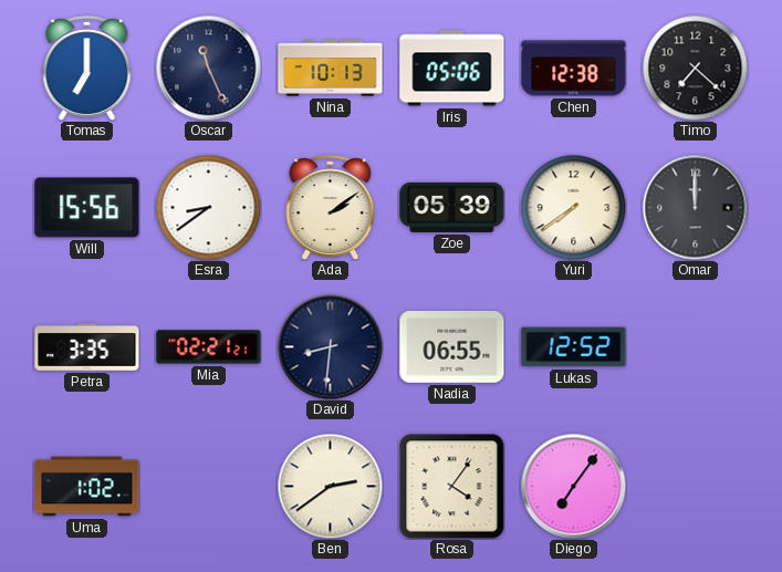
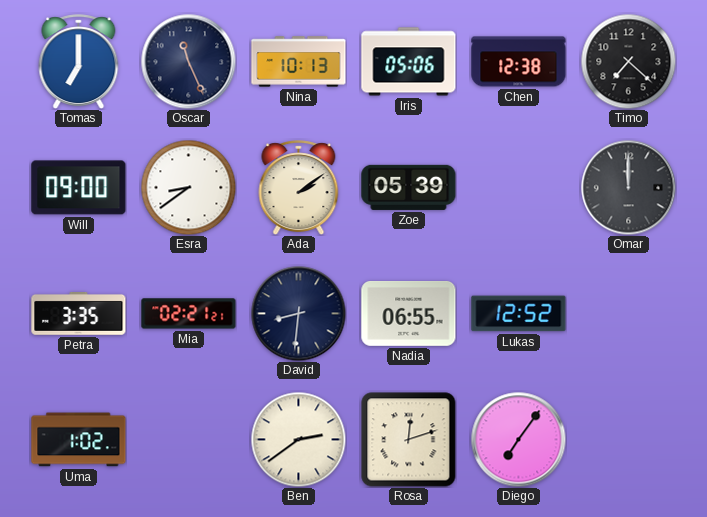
Will: 15:56 -> 09:00 (79, 188)
Yuri: 7:39 -> none (573, 207)
Rosa: 4:06 -> 12:12 (409, 440)
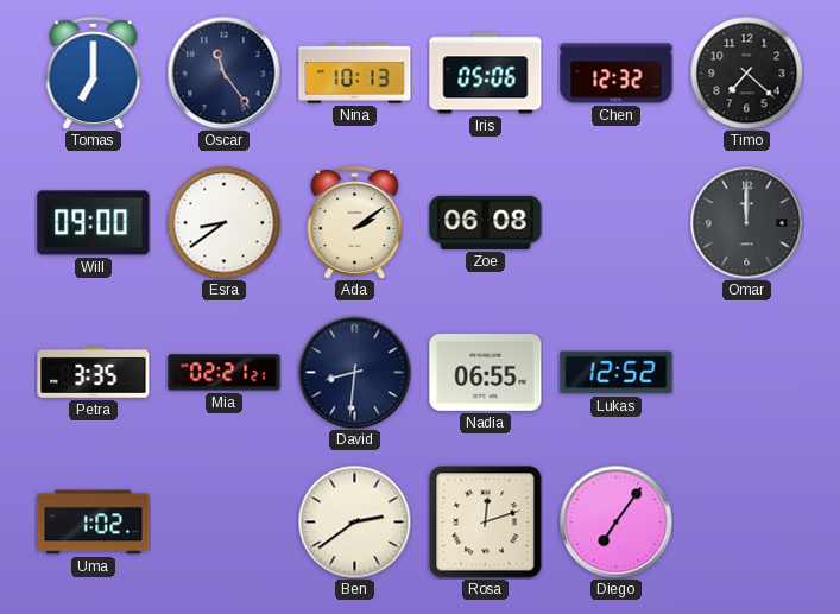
Oscar: 11:26 -> 11:24 (223, 72)
Chen: 12:38 -> 12:32 (617, 74)
Zoe: 05:39 -> 06:08 (486, 222)
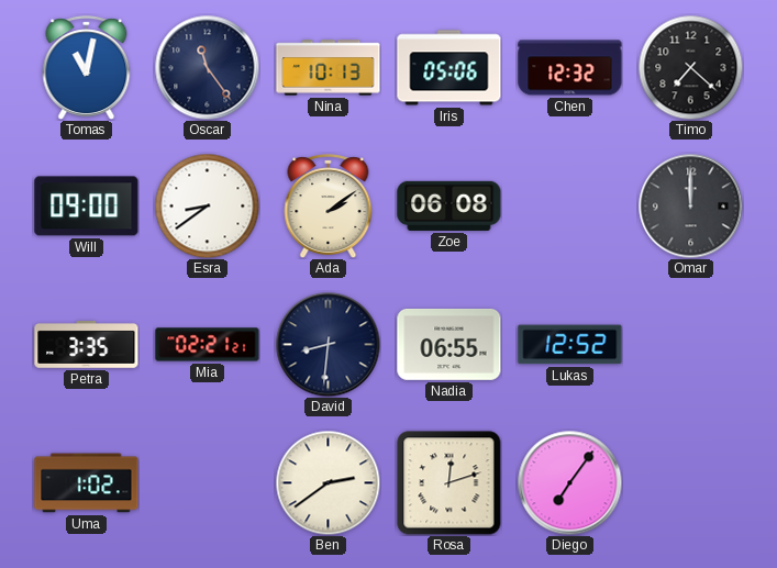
Tomas: 7:00 -> 11:02 (87, 67)
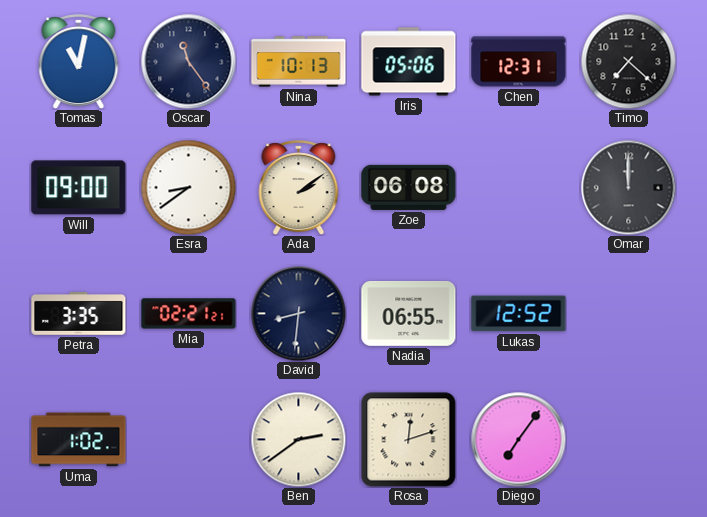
Chen: 12:32 -> 12:31 (519, 62)
